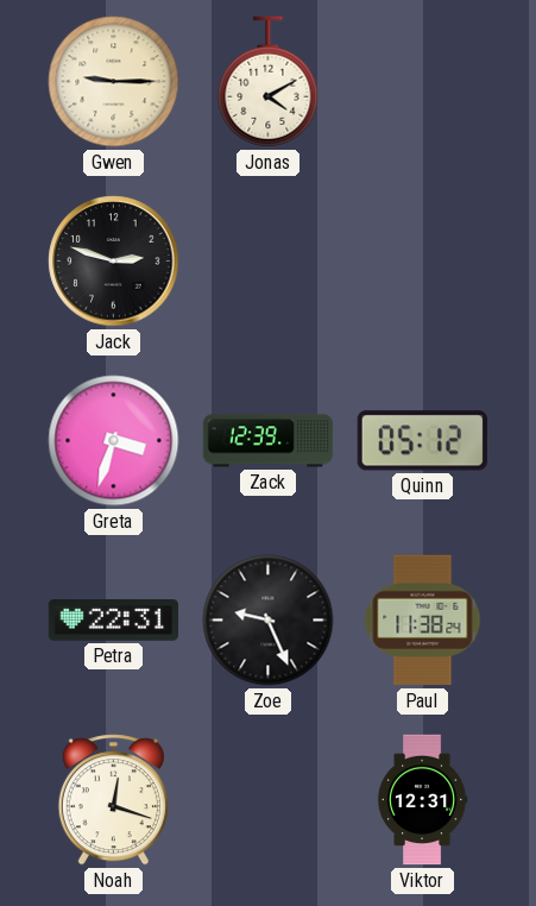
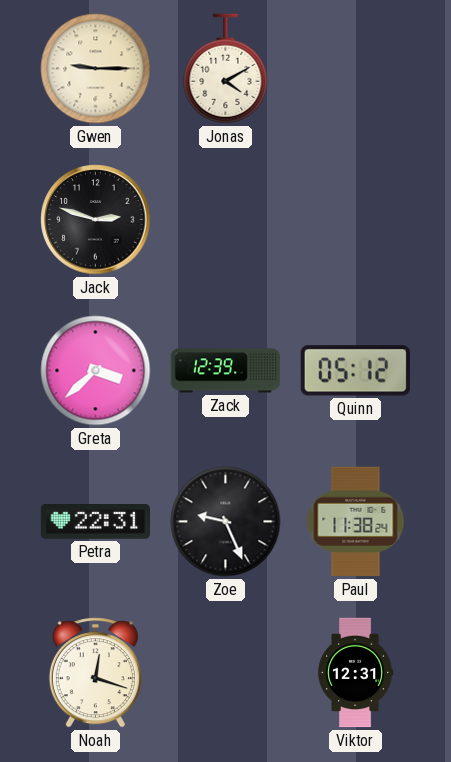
Greta: 3:33 -> 3:38 (96, 371)
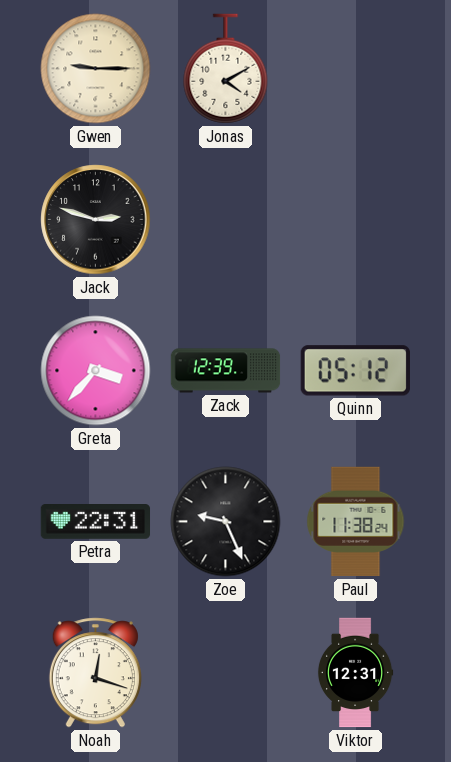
Greta: 3:38 -> 3:37 (96, 371)
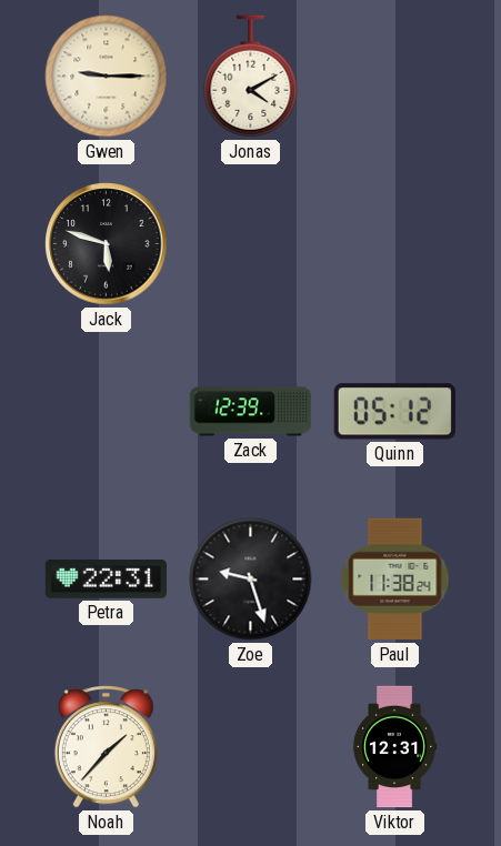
Jack: 2:48 -> 5:48 (107, 244)
Greta: 3:37 -> none (96, 371)
Zoe: 9:26 -> 9:27 (251, 580)
Noah: 12:18 -> 1:37 (106, 747)
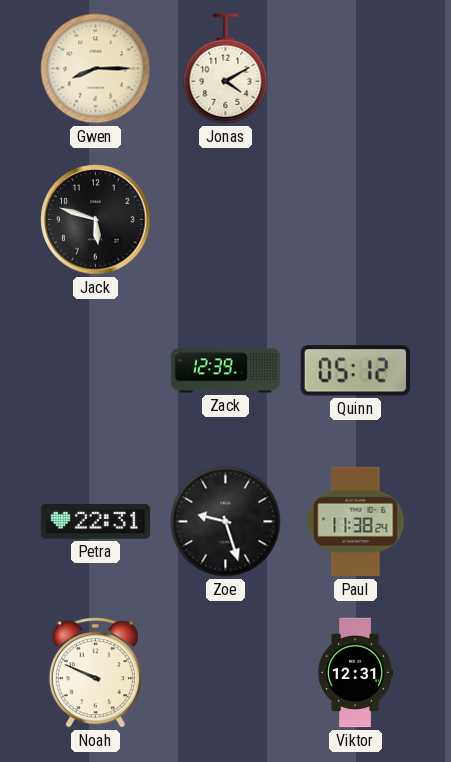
Gwen: 9:15 -> 8:15 (96, 69)
Noah: 1:37 -> 9:49 (95, 673)
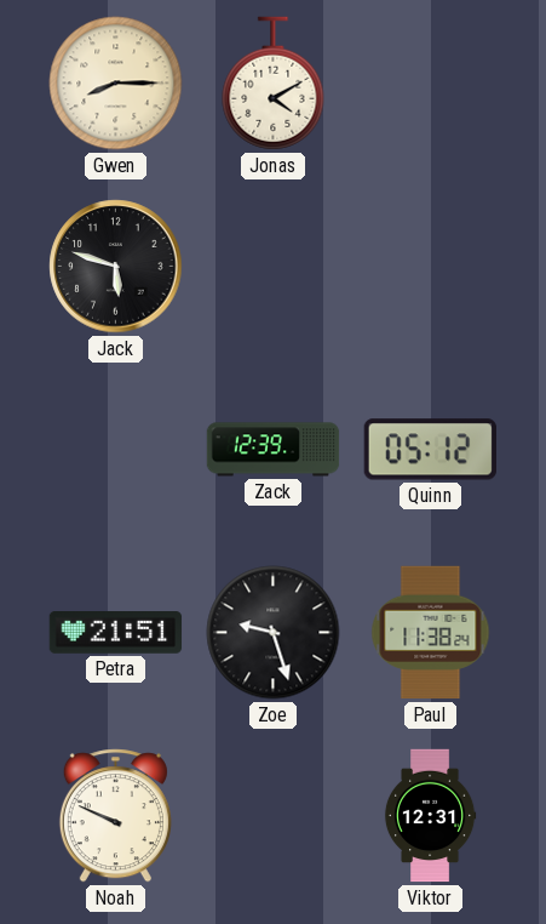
Petra: 22:31 -> 21:51 (116, 633)
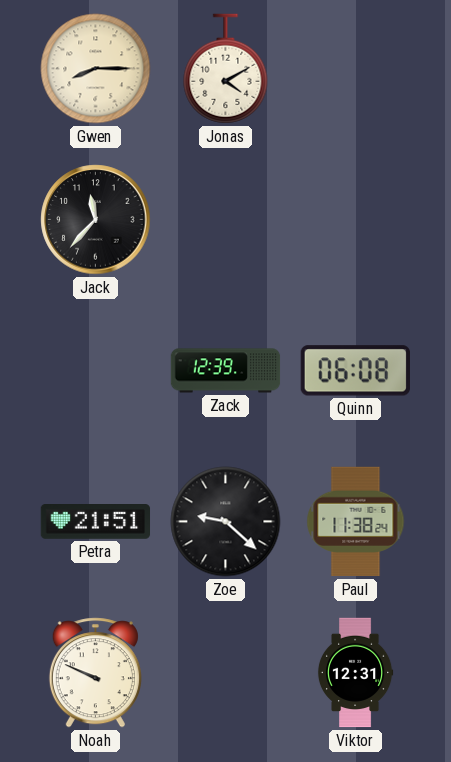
Jack: 5:48 -> 11:37 (96, 220)
Quinn: 05:12 -> 06:08 (355, 371)
Zoe: 9:27 -> 9:22 (226, 522)
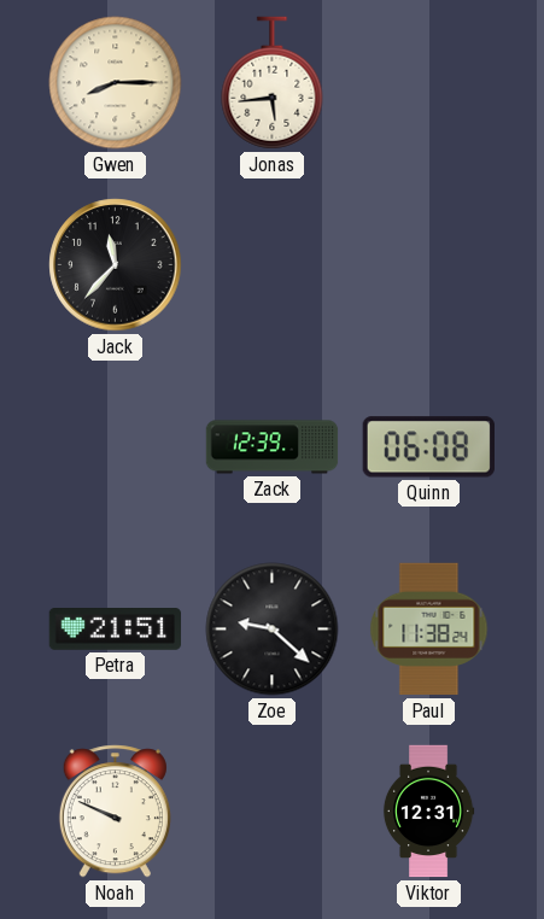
Jonas: 4:10 -> 5:44 (273, 83)
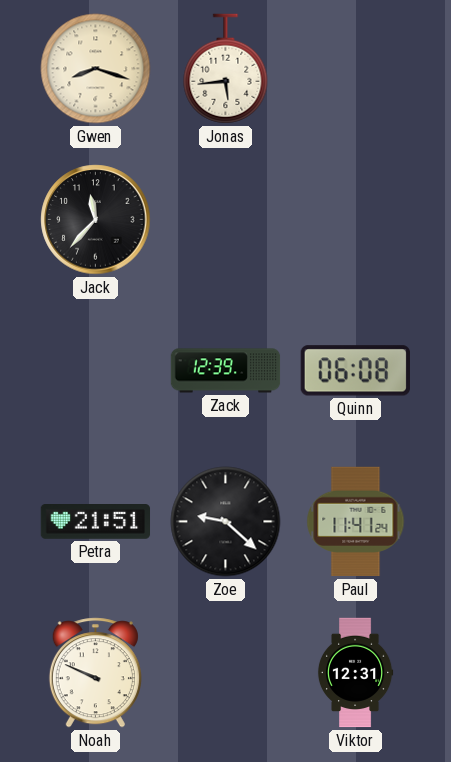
Gwen: 8:15 -> 8:18 (96, 69)
Paul: 11:38 -> 11:41 (356, 522)
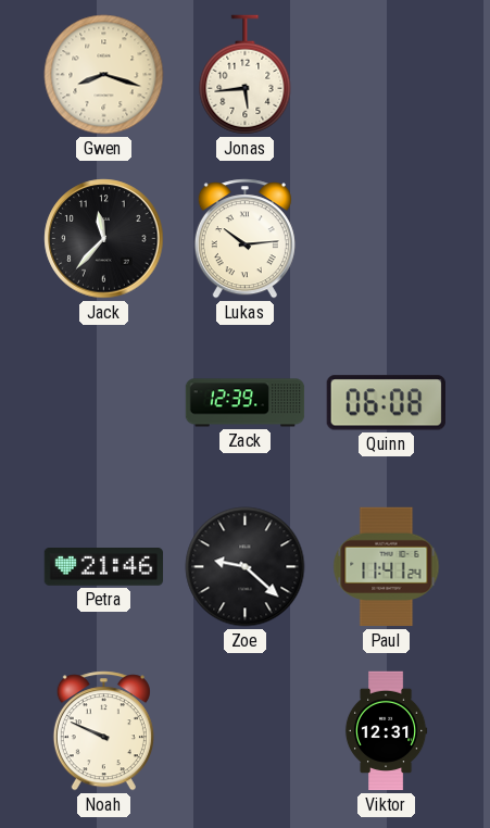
Lukas: none -> 10:14 (244, 239)
Petra: 21:51 -> 21:46 (104, 567)
